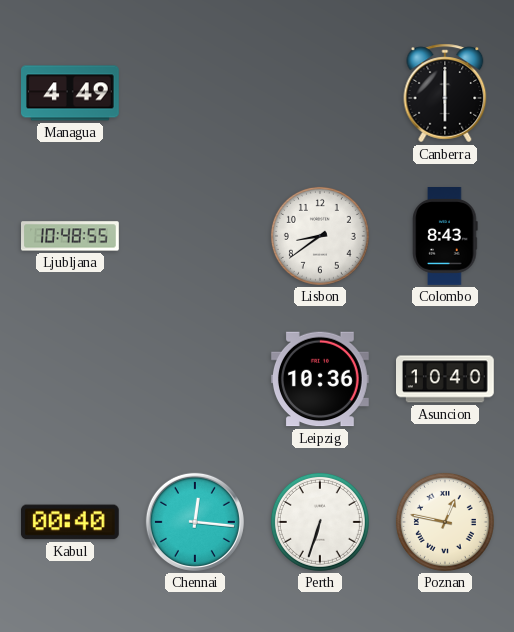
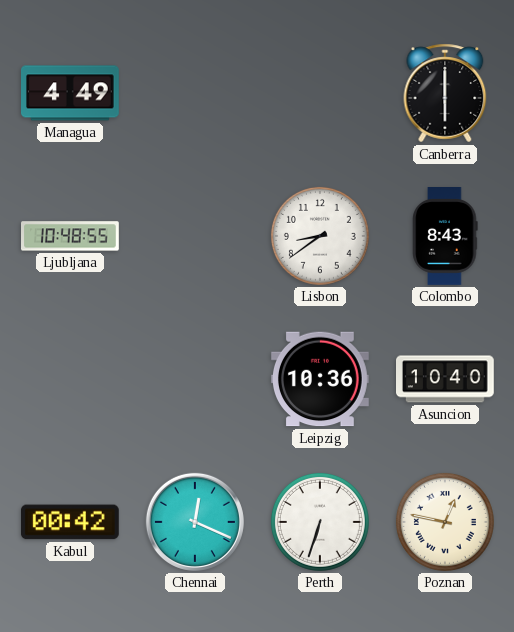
Kabul: 00:40 -> 00:42 (70, 522)
Chennai: 12:16 -> 12:19 (195, 522)
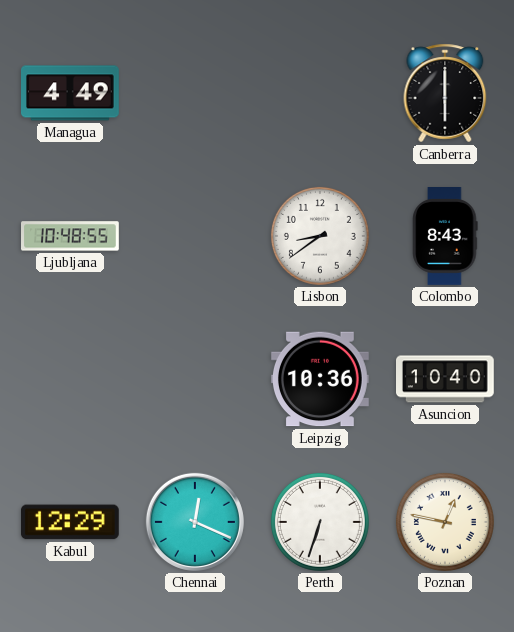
Kabul: 00:42 -> 12:29 (70, 522)
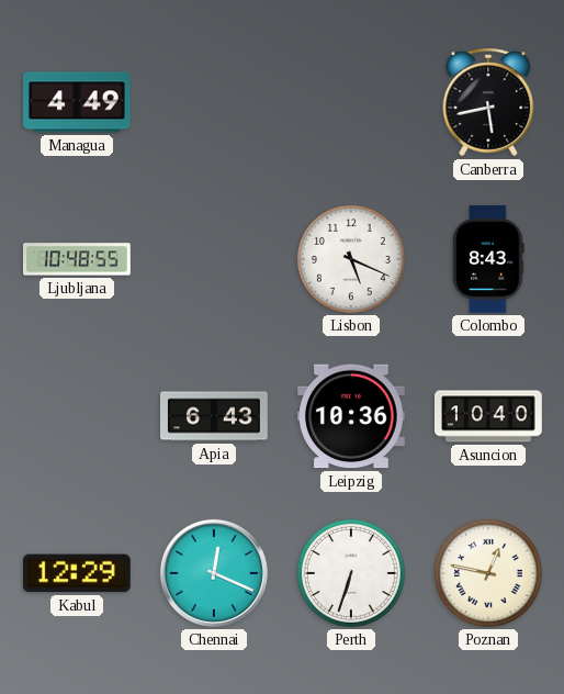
Canberra: 6:00 -> 5:43 (488, 102)
Lisbon: 8:39 -> 5:19 (351, 259)
Apia: none -> 6:43 (215, 416)
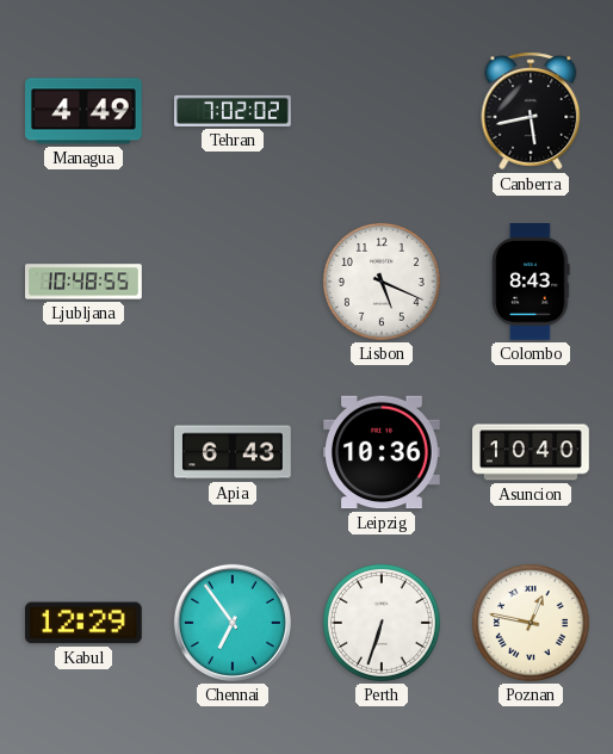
Tehran: none -> 7:02 (234, 111)
Chennai: 12:19 -> 6:54 (233, 623)
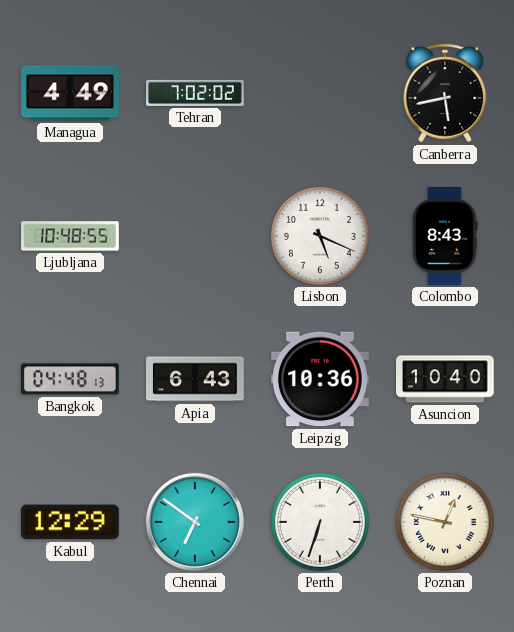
Bangkok: none -> 04:48 (71, 379)
Chennai: 6:54 -> 6:51 (195, 522)
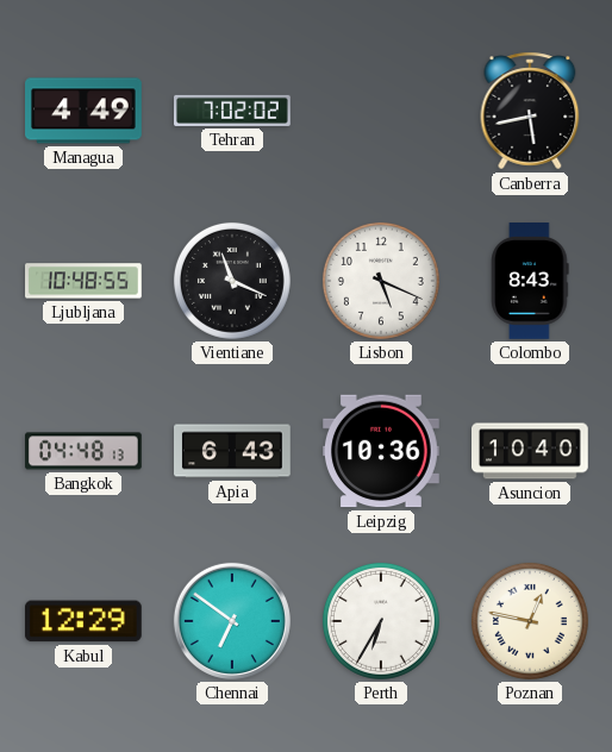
Vientiane: none -> 11:19 (232, 281)
Perth: 6:33 -> 6:35 (381, 621)
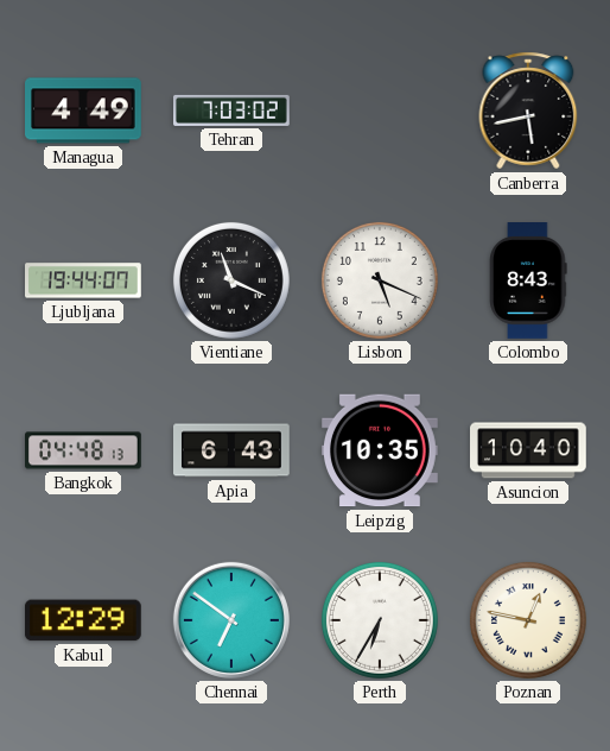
Tehran: 7:02 -> 7:03 (233, 111)
Ljubljana: 10:48 -> 19:44 (84, 280)
Leipzig: 10:36 -> 10:35 (381, 450)
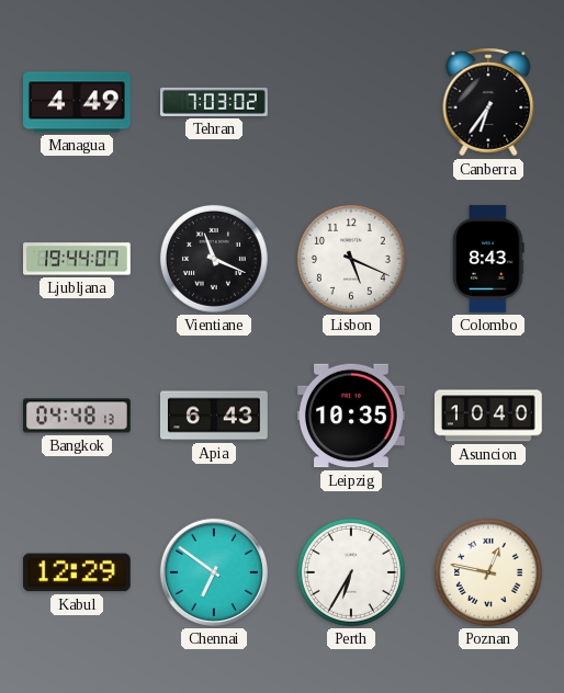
Canberra: 5:43 -> 6:36 (488, 102)
